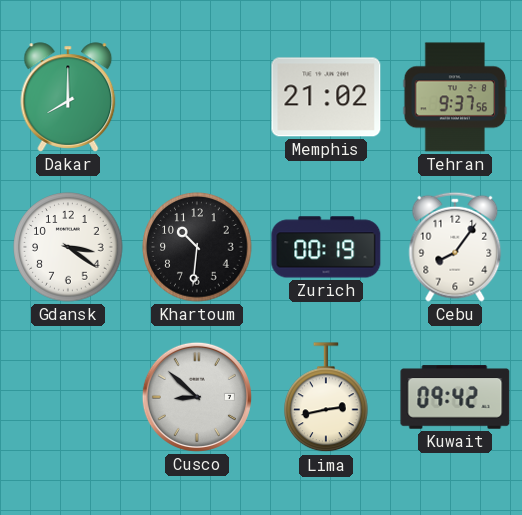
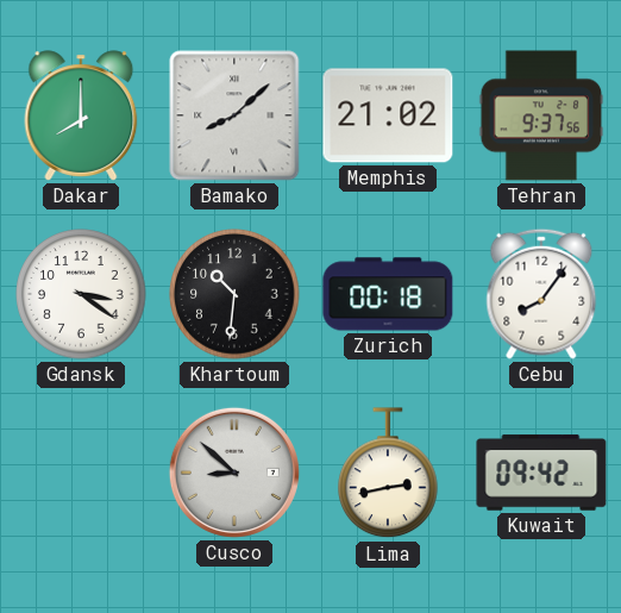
Bamako: none -> 8:08 (234, 115)
Zurich: 00:19 -> 00:18 (388, 294)
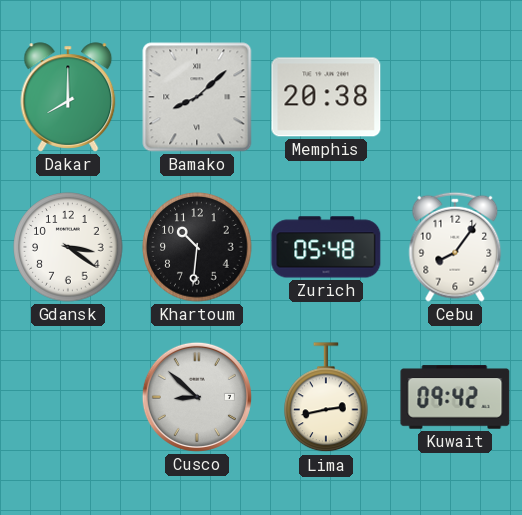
Memphis: 21:02 -> 20:38 (326, 97)
Tehran: 9:37 -> none (541, 115)
Zurich: 00:18 -> 05:48 (326, 247)
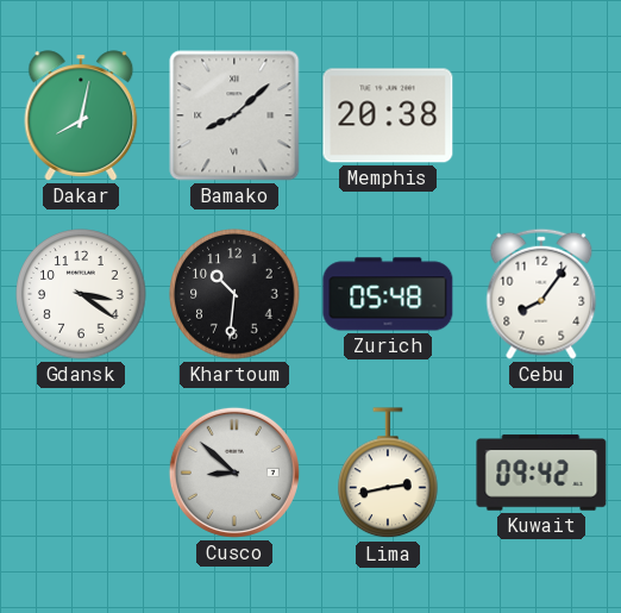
Dakar: 8:00 -> 8:02 (81, 115)
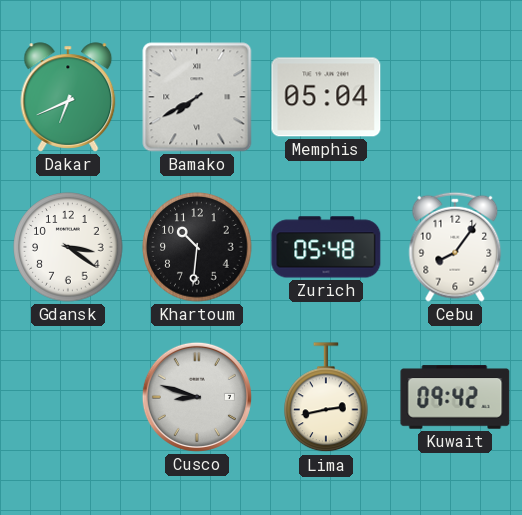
Dakar: 8:02 -> 6:41 (68, 97)
Bamako: 8:08 -> 7:40 (197, 97)
Memphis: 20:38 -> 05:04 (326, 97)
Cusco: 8:52 -> 8:48 (197, 397)
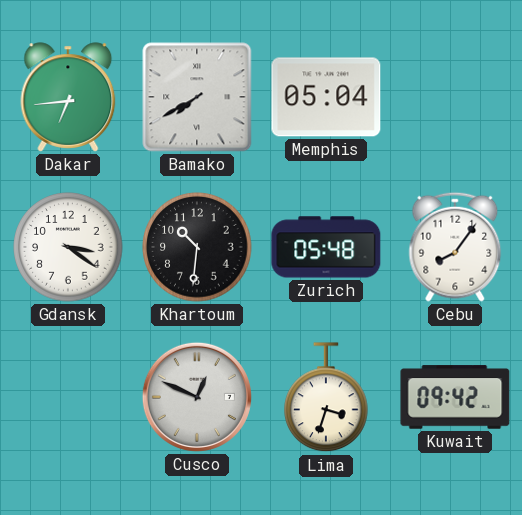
Dakar: 6:41 -> 6:44 (68, 97)
Cusco: 8:48 -> 12:49 (197, 397)
Lima: 2:43 -> 3:33 (326, 398)
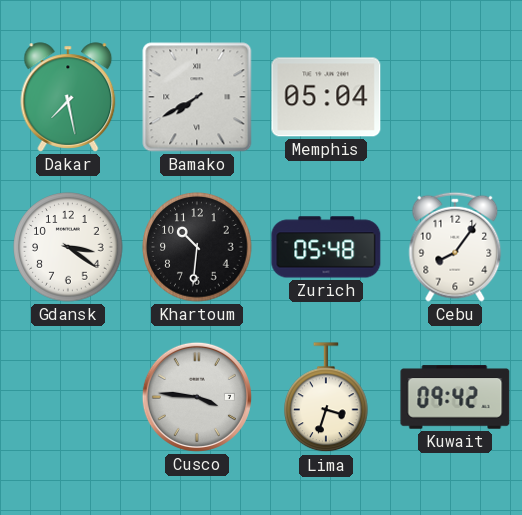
Dakar: 6:44 -> 7:28 (68, 97)
Cusco: 12:49 -> 3:46 (197, 397)
